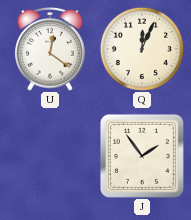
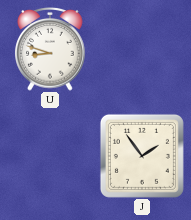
U: 12:21 -> 8:48 (50, 50)
Q: 12:04 -> none (142, 49)
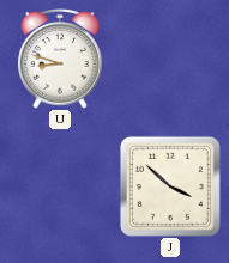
J: 1:54 -> 3:52 (170, 186)
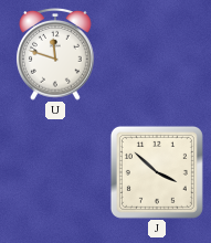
U: 8:48 -> 11:48 (55, 55)
